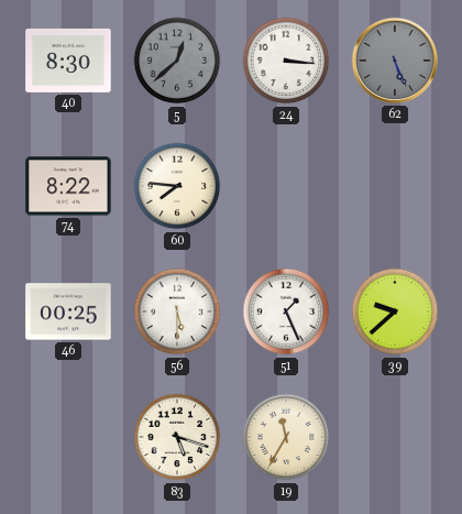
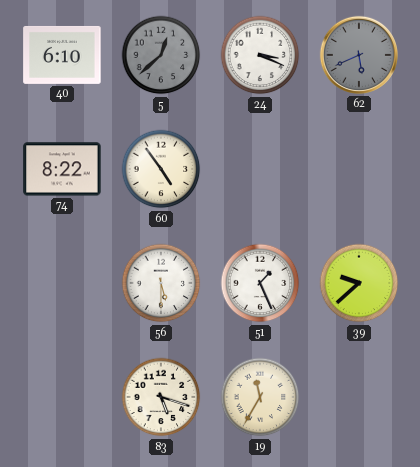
40: 8:30 -> 6:10 (62, 55)
24: 3:16 -> 3:19 (260, 55)
62: 5:26 -> 5:41 (359, 55)
60: 7:46 -> 4:54 (161, 169)
46: 00:25 -> none (68, 311)
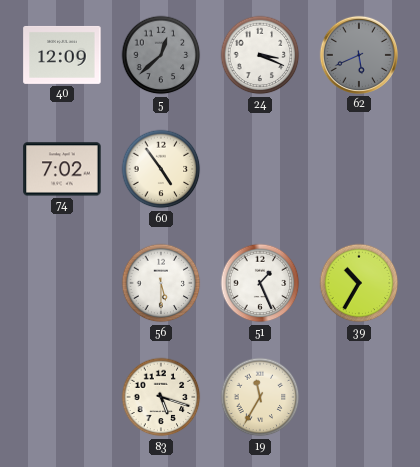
40: 6:10 -> 12:09 (62, 55)
74: 8:22 -> 7:02 (62, 169)
39: 9:38 -> 10:35 (359, 283)
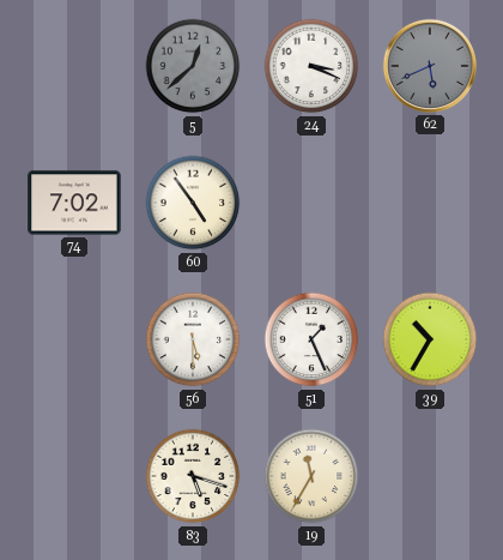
40: 12:09 -> none (62, 55)
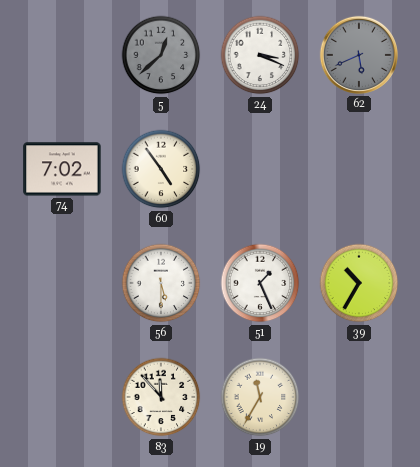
83: 5:18 -> 11:53 (161, 397)
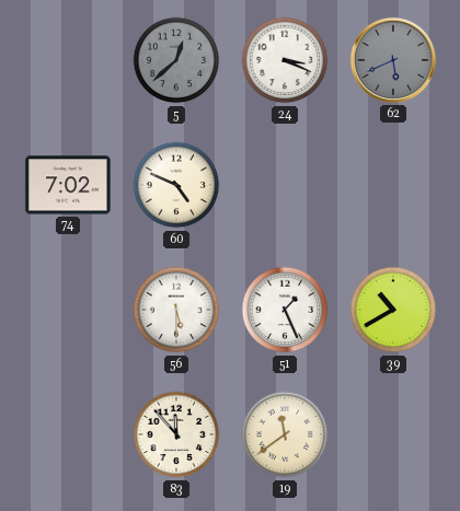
60: 4:54 -> 4:49 (176, 185)
39: 10:35 -> 10:40 (393, 310)
19: 11:35 -> 11:39 (285, 434)
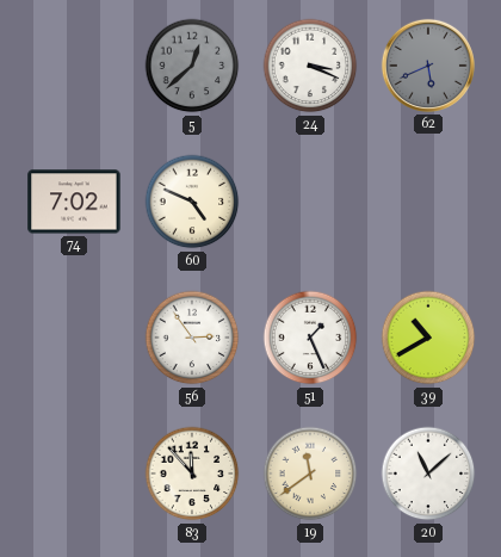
56: 5:30 -> 2:54 (192, 338)
20: none -> 11:08 (428, 474)
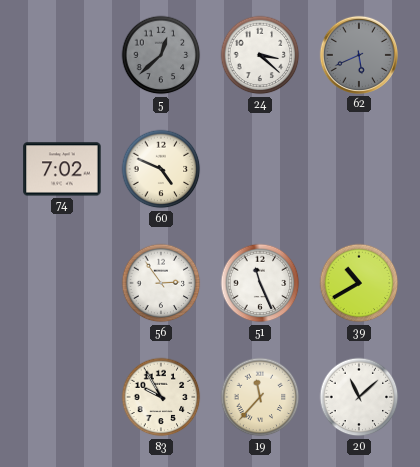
24: 3:19 -> 3:22 (260, 55)
51: 1:26 -> 11:26 (260, 283)
83: 11:53 -> 9:55 (161, 397)
19: 11:39 -> 11:37 (260, 397)
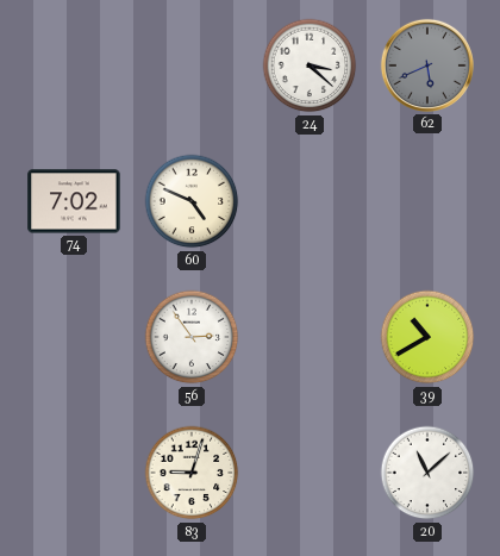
5: 12:38 -> none (161, 55)
51: 11:26 -> none (260, 283)
83: 9:55 -> 9:03 (192, 473)
19: 11:37 -> none (260, 397)
